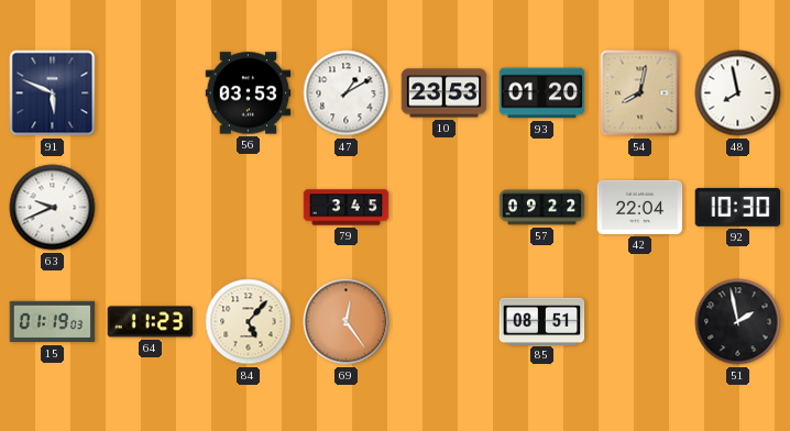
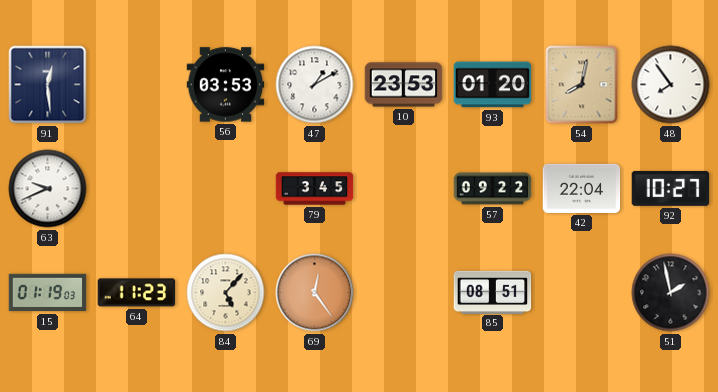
91: 5:49 -> 12:29 (48, 85)
48: 7:58 -> 7:54 (671, 85)
92: 10:30 -> 10:27 (671, 188)
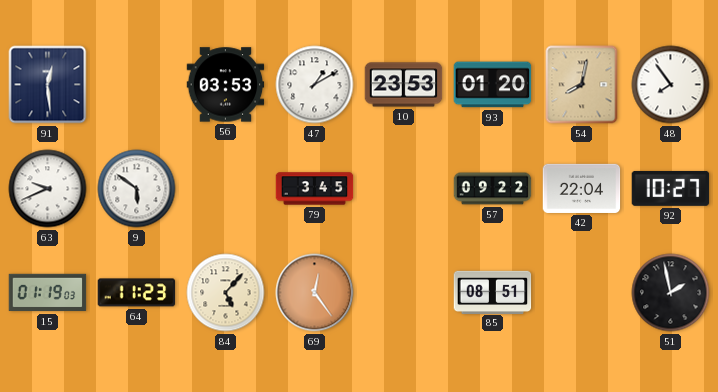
9: none -> 5:51 (137, 189)
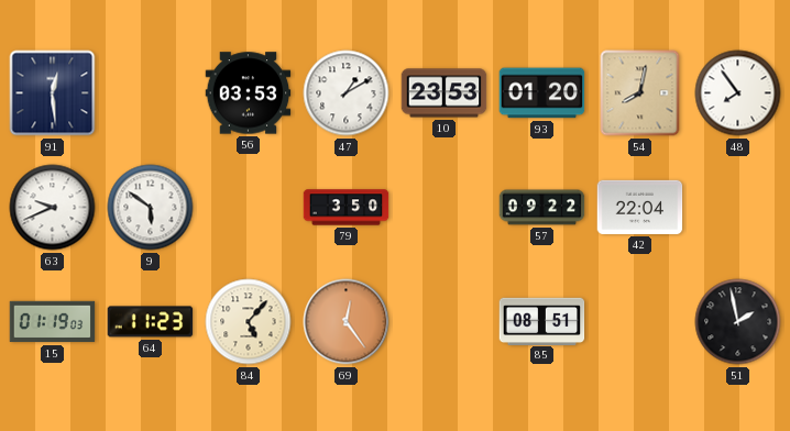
79: 3:45 -> 3:50 (347, 208)
92: 10:27 -> none (671, 188)
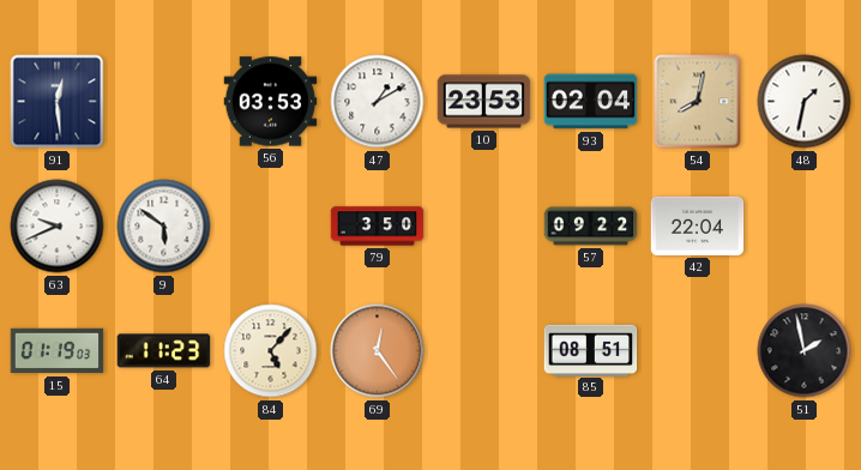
93: 01:20 -> 02:04 (591, 102)
48: 7:54 -> 1:32 (805, 102)
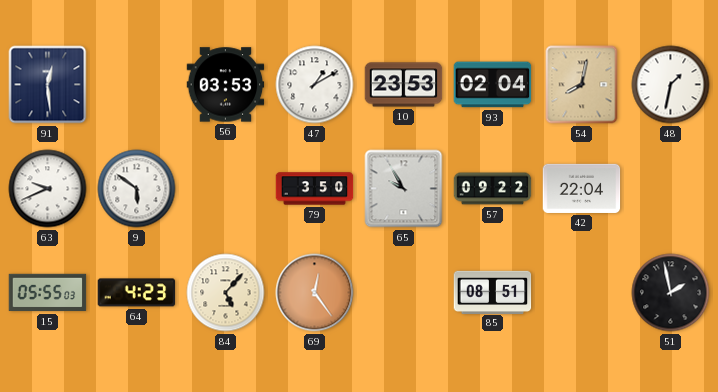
65: none -> 9:55 (404, 189)
15: 01:19 -> 05:55 (48, 293)
64: 11:23 -> 4:23 (137, 293)
